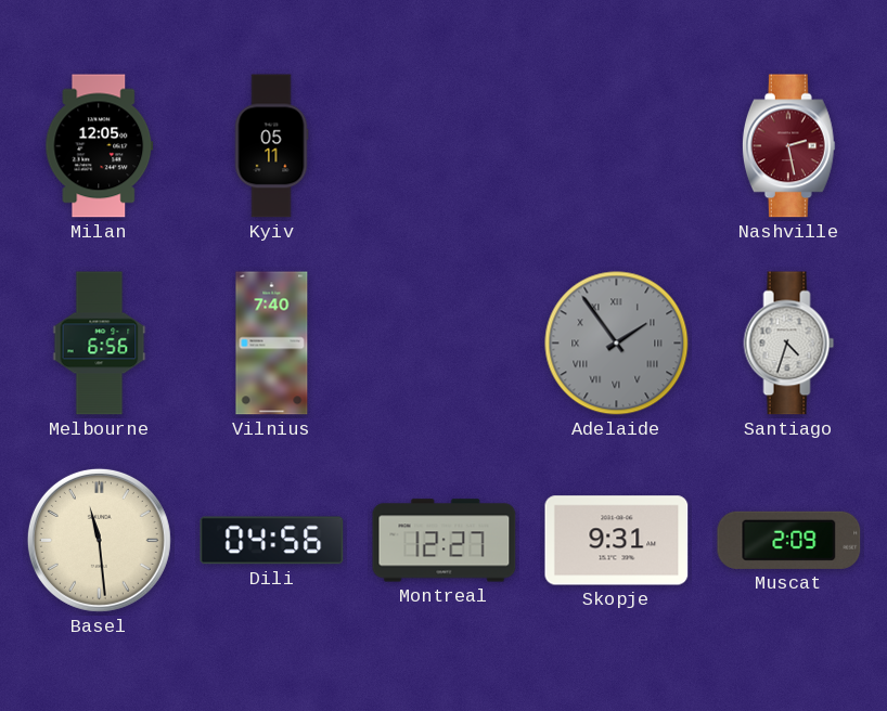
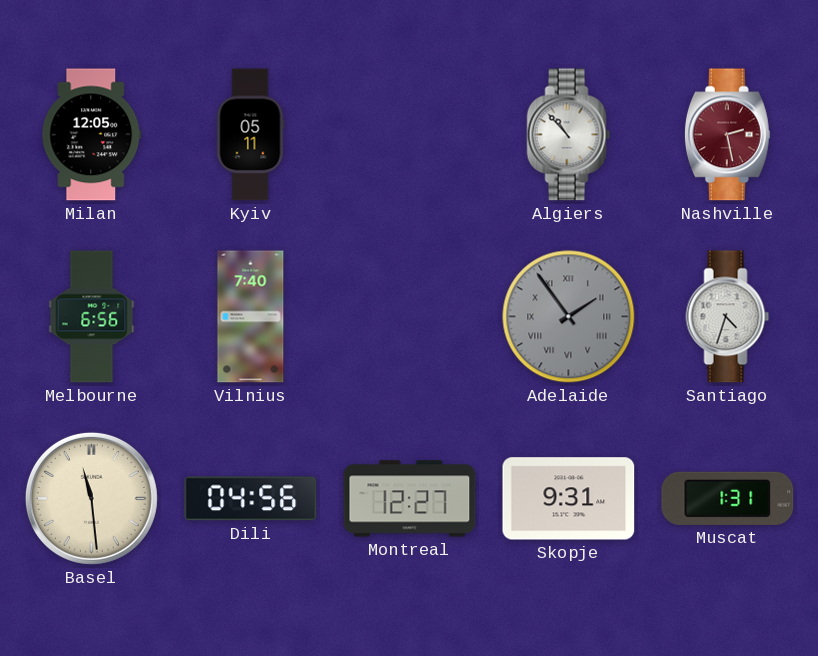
Algiers: none -> 10:53 (569, 135)
Muscat: 2:09 -> 1:31 (728, 498)
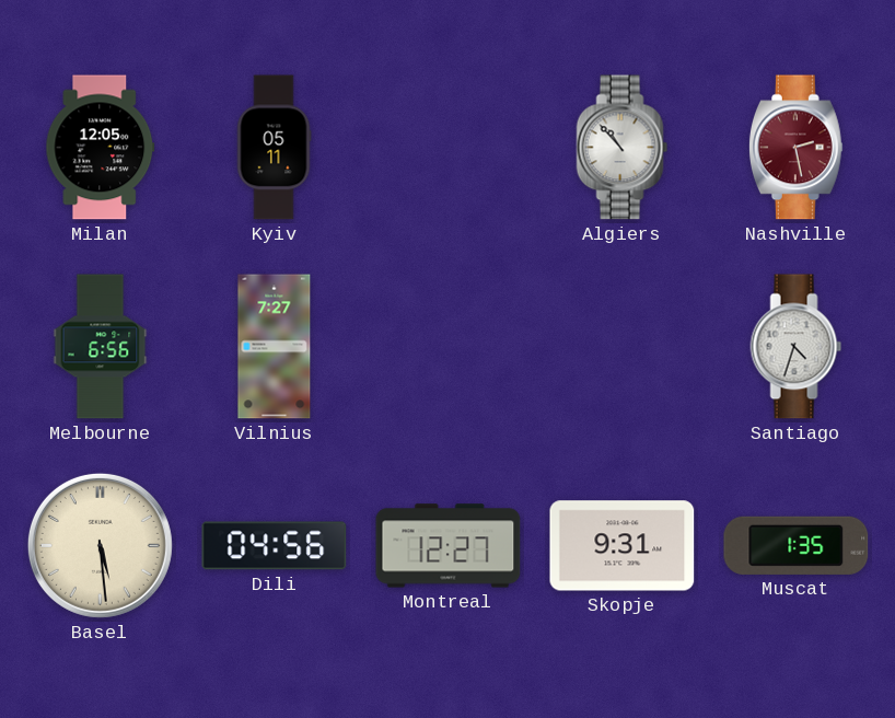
Vilnius: 7:40 -> 7:27 (275, 347)
Adelaide: 1:54 -> none (569, 317)
Basel: 11:29 -> 5:29 (100, 545)
Muscat: 1:31 -> 1:35 (797, 545)
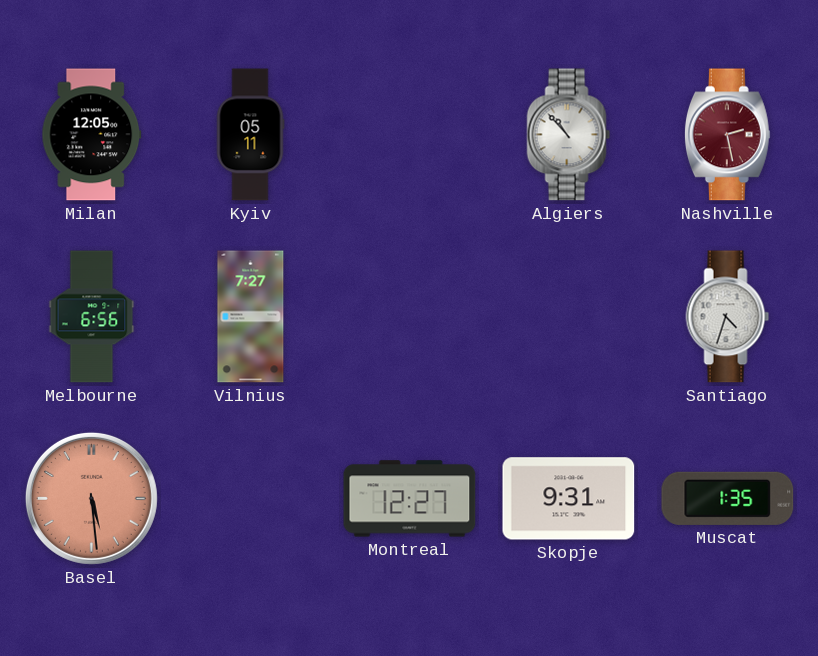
Basel dial: cream -> salmon (91, 498)
Dili: 04:56 -> none (275, 546)
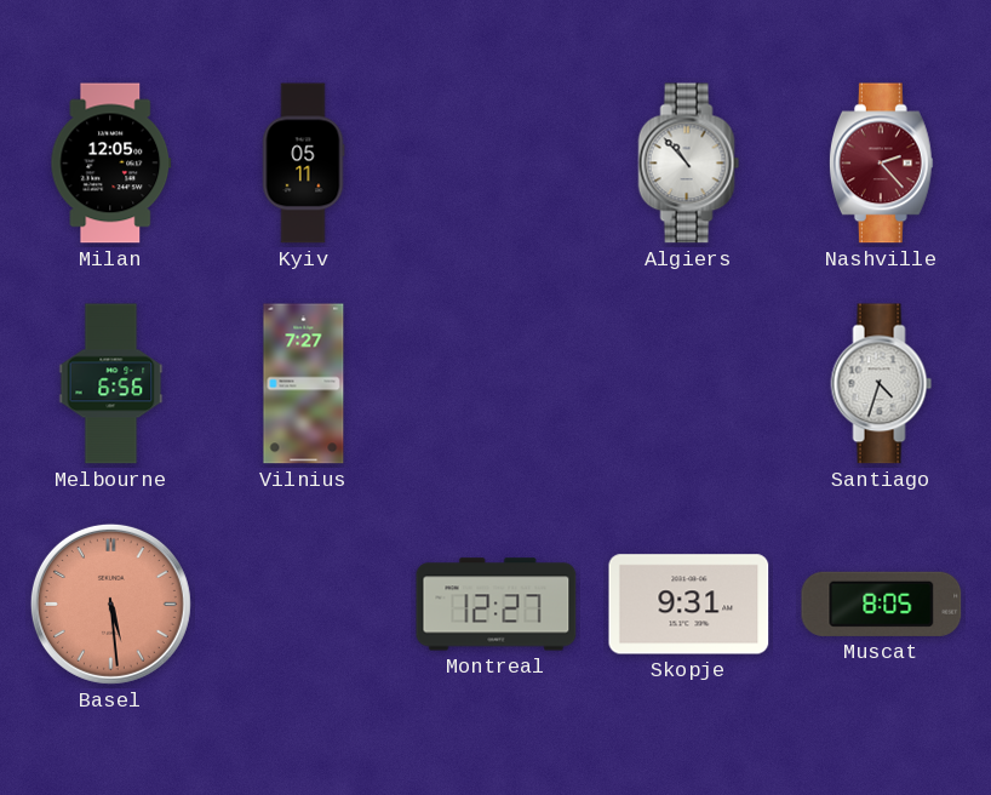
Nashville: 2:28 -> 2:23 (881, 164)
Muscat: 1:35 -> 8:05 (882, 604)
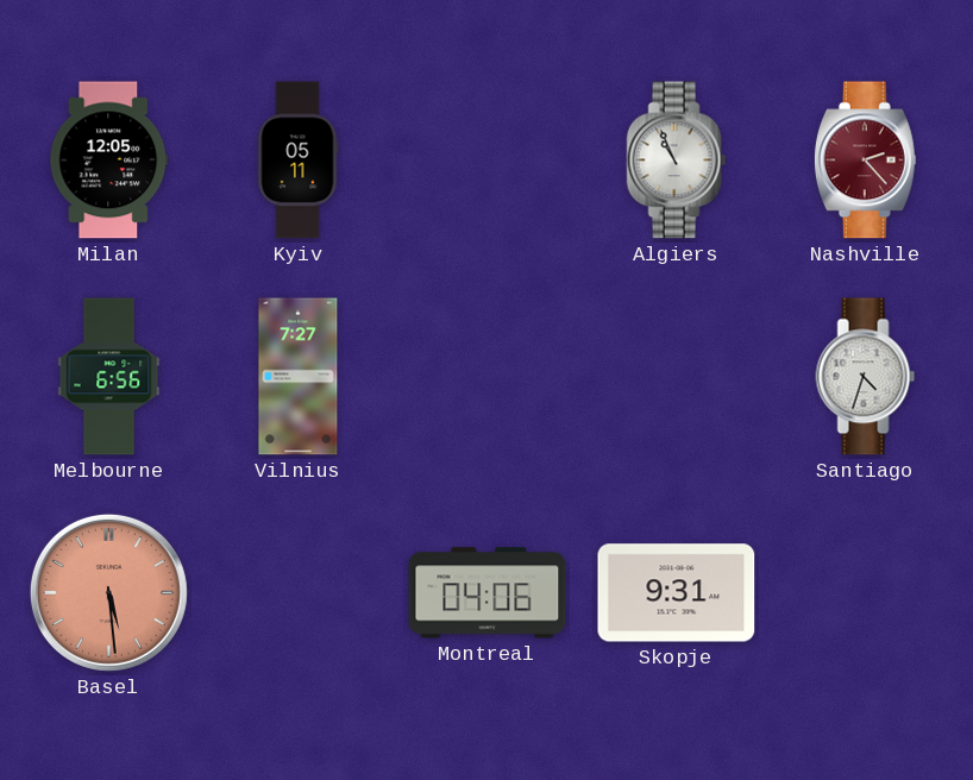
Algiers: 10:53 -> 10:56 (677, 161)
Montreal: 12:27 -> 04:06 (488, 593)
Muscat: 8:05 -> none (882, 604)
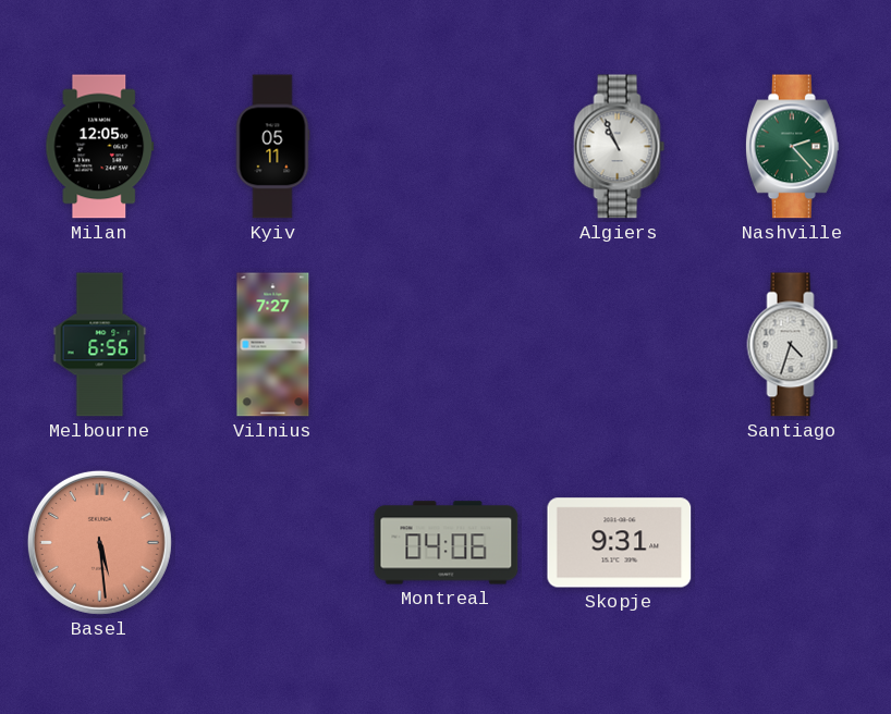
Nashville dial: burgundy -> green (792, 147)
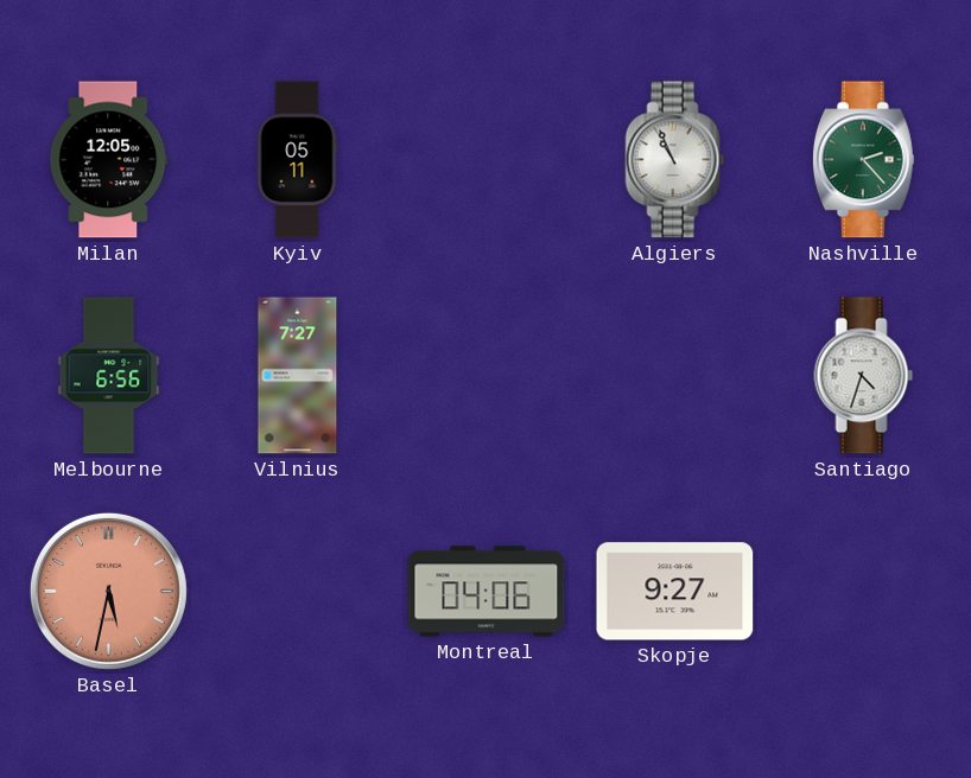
Basel: 5:29 -> 5:32 (108, 591)
Skopje: 9:31 -> 9:27 (675, 592)
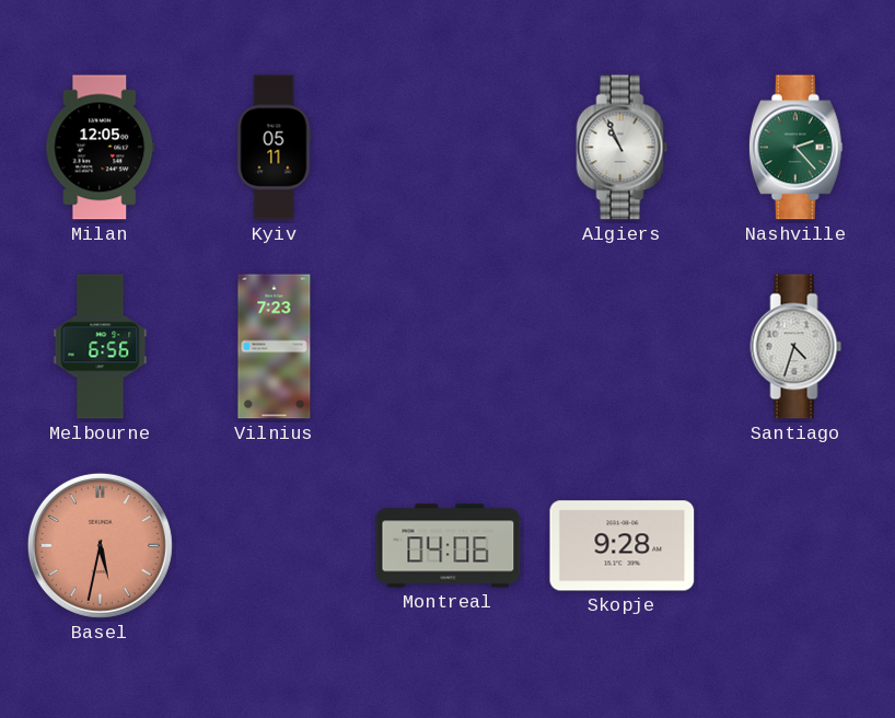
Vilnius: 7:27 -> 7:23 (275, 347)
Skopje: 9:27 -> 9:28 (623, 546)
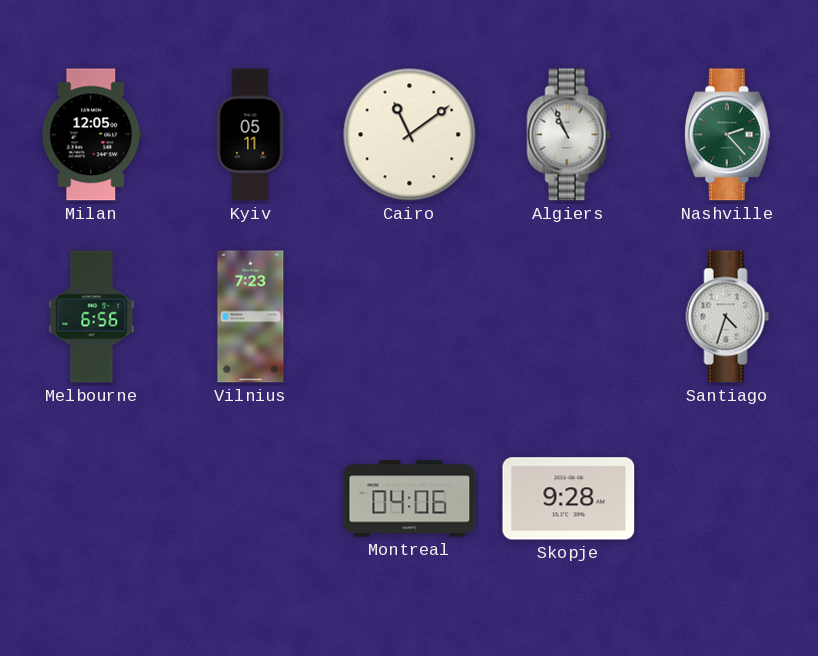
Cairo: none -> 11:09 (410, 135)
Basel: 5:32 -> none (100, 545)
